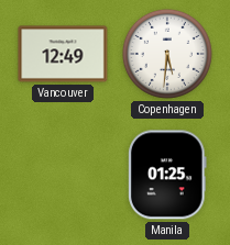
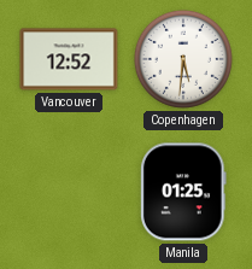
Vancouver: 12:49 -> 12:52 (69, 59)
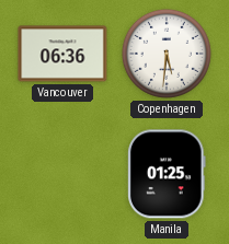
Vancouver: 12:52 -> 06:36 (62, 54)
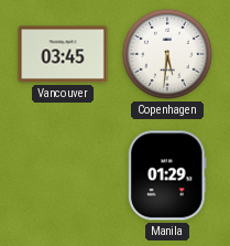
Vancouver: 06:36 -> 03:45 (63, 54)
Manila: 01:25 -> 01:29 (168, 175)
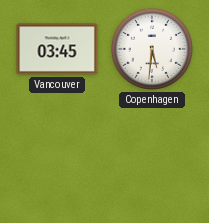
Manila: 01:29 -> none (168, 175)
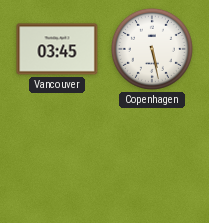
Copenhagen: 5:31 -> 5:28 (152, 49)
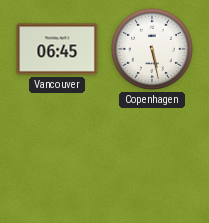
Vancouver: 03:45 -> 06:45 (57, 49)
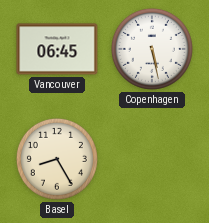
Basel: none -> 8:25 (57, 159)
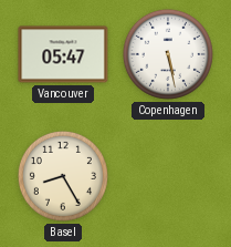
Vancouver: 06:45 -> 05:47 (63, 54)
